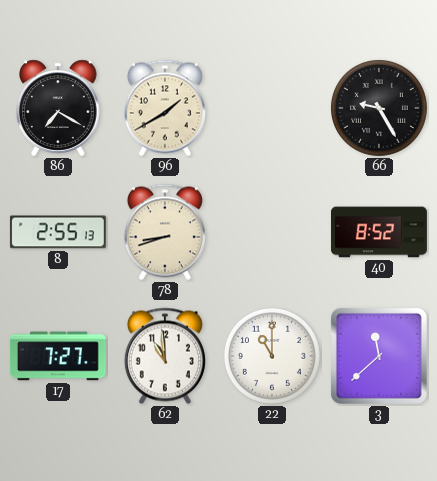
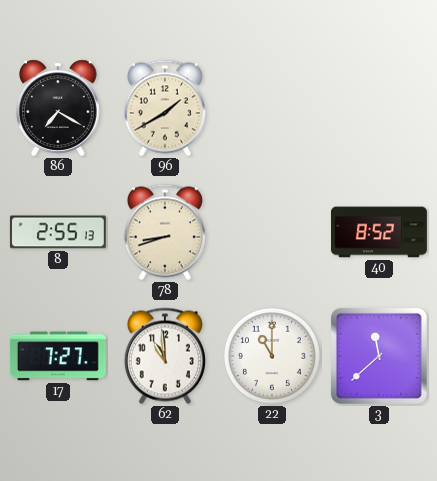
66: 9:25 -> none (379, 108)
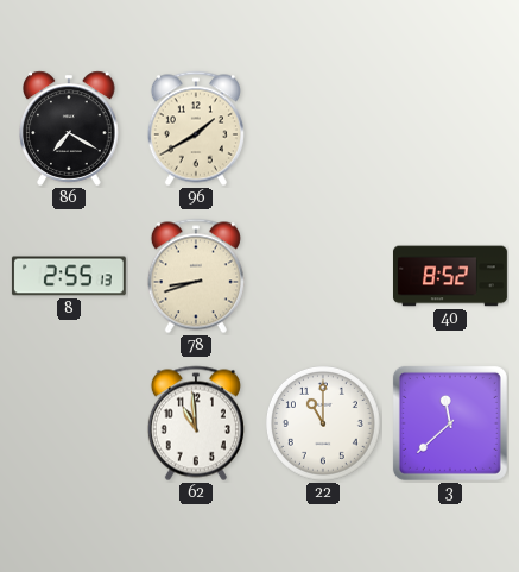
17: 7:27 -> none (58, 356)
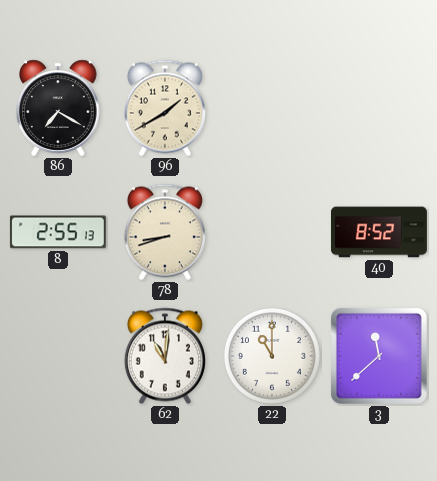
62: 10:59 -> 11:01 (165, 356)
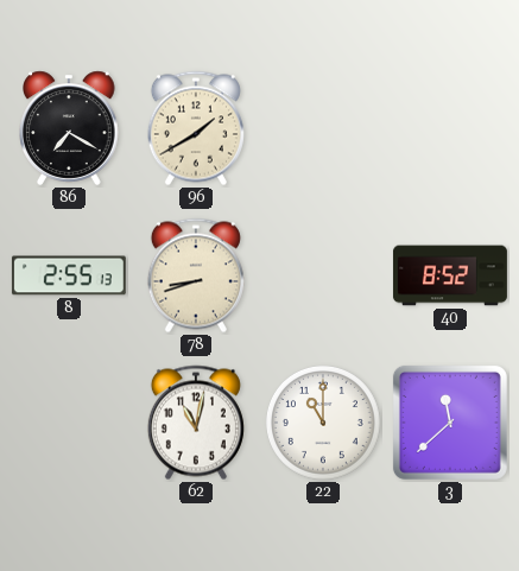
62: 11:01 -> 11:02 (196, 423)
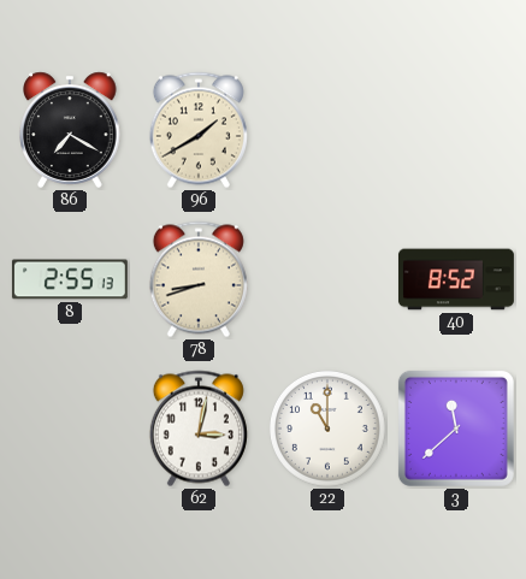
62: 11:02 -> 3:02 (199, 429)
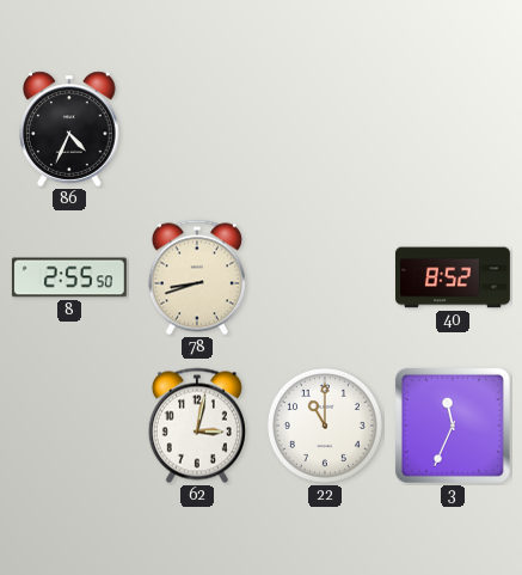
86: 7:20 -> 4:34 (69, 129)
96: 1:40 -> none (199, 130)
8: 2:55:13 -> 2:55:50 (69, 277)
3: 11:38 -> 11:34 (453, 426)
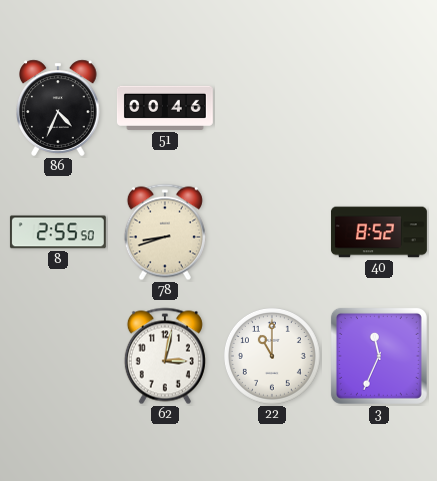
51: none -> 00:46 (165, 108)
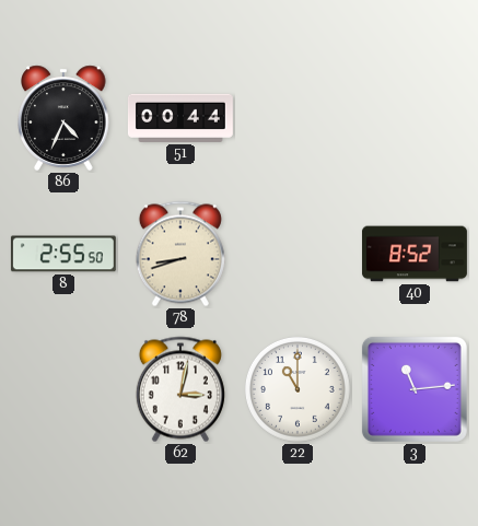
51: 00:46 -> 00:44 (180, 118)
3: 11:34 -> 11:14 (415, 389)
